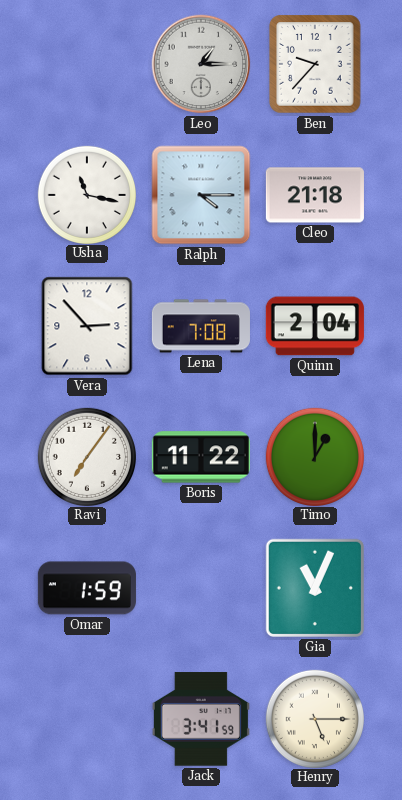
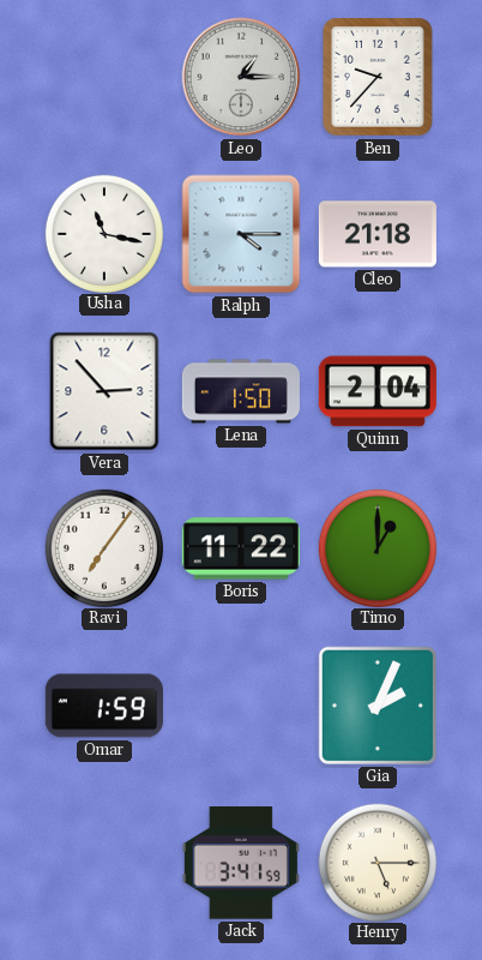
Lena: 7:08 -> 1:50 (241, 391)
Gia: 11:04 -> 2:04 (378, 706)
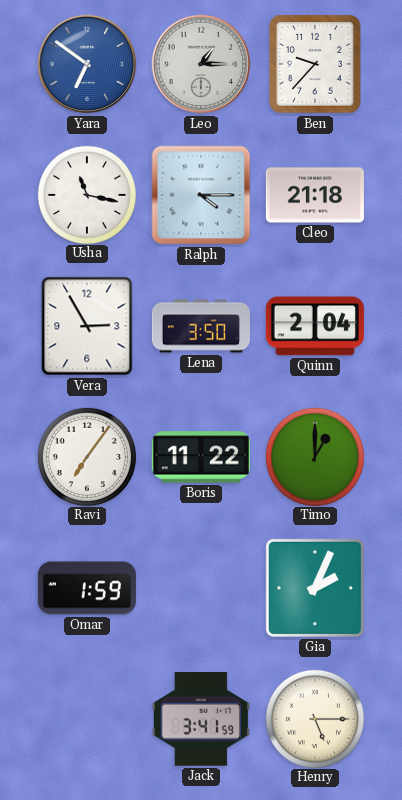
Yara: none -> 6:51 (87, 64)
Vera: 2:53 -> 2:55 (87, 326)
Lena: 1:50 -> 3:50 (201, 326)
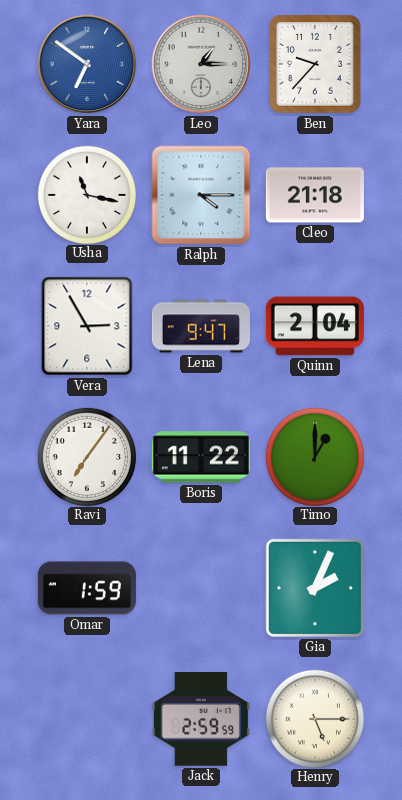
Lena: 3:50 -> 9:47 (201, 326)
Jack: 3:41 -> 2:59 (201, 719)
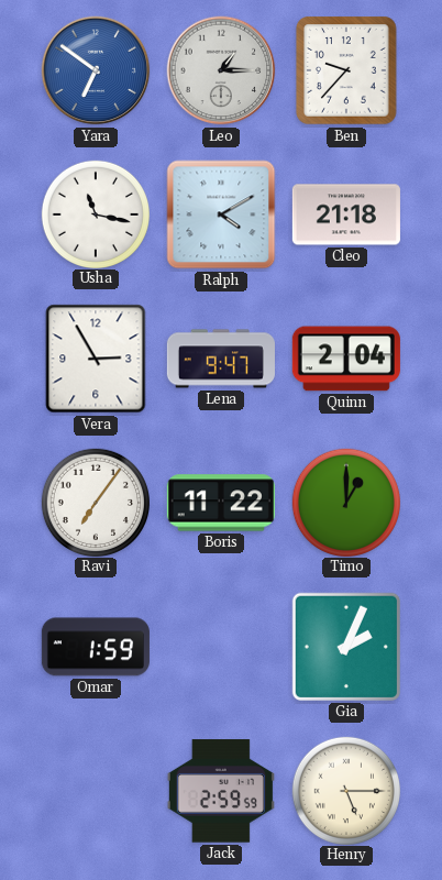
Ralph: 4:15 -> 4:10 (221, 215)
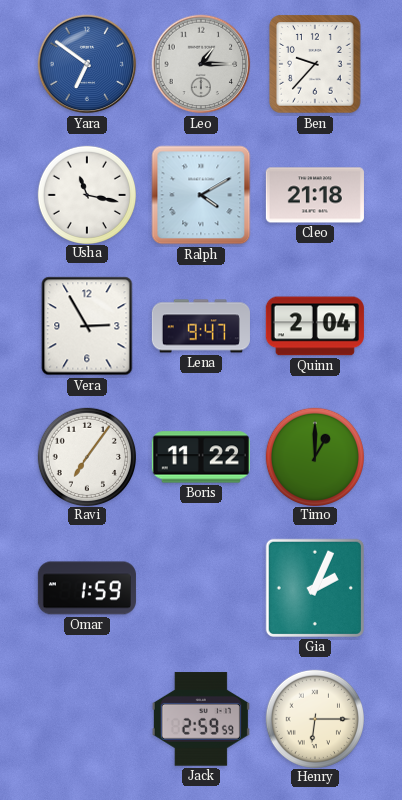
Henry: 5:15 -> 6:15 (314, 718)
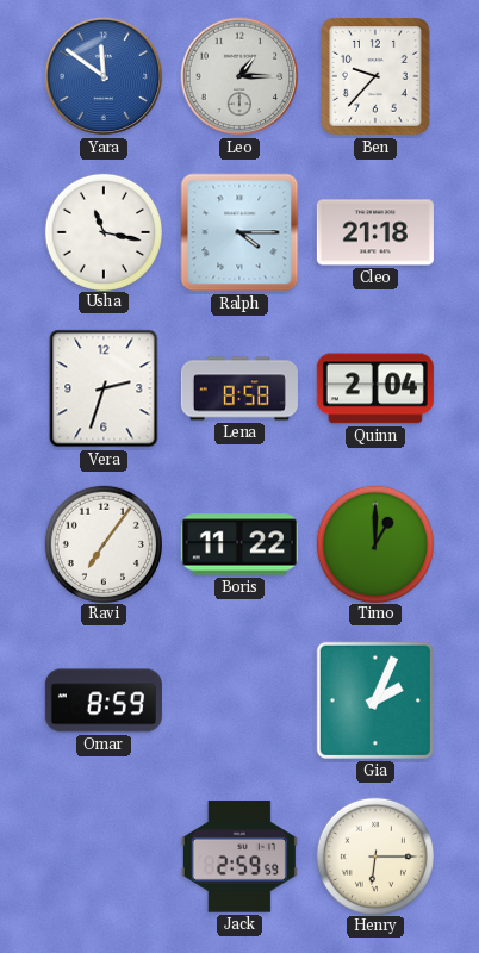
Yara: 6:51 -> 11:51 (104, 76)
Ralph: 4:10 -> 4:15 (240, 232)
Vera: 2:55 -> 2:33 (104, 388)
Lena: 9:47 -> 8:58 (240, 388)
Omar: 1:59 -> 8:59 (104, 700)
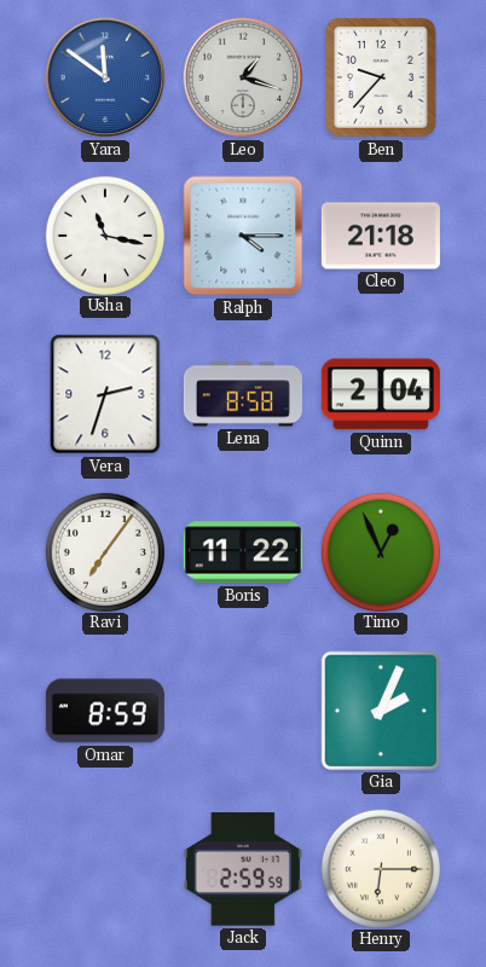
Leo: 1:15 -> 1:18 (243, 77)
Timo: 1:00 -> 12:56 (380, 551)
